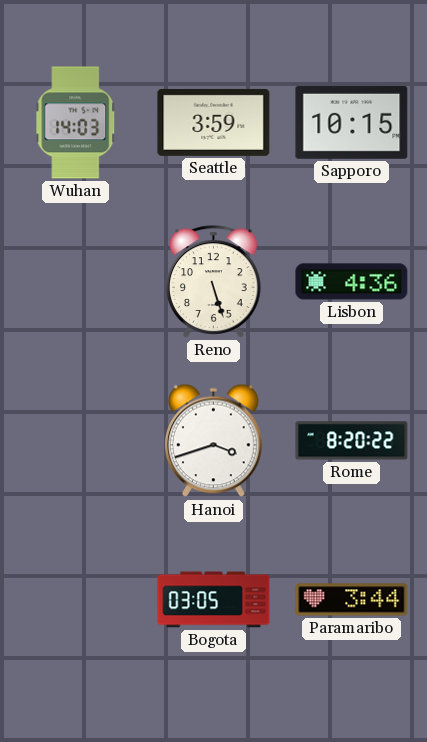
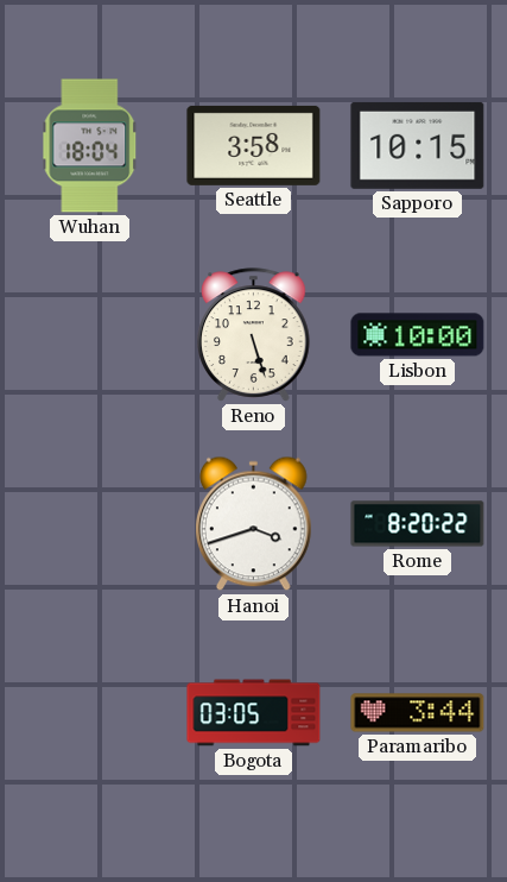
Wuhan: 14:03 -> 18:04 (90, 146)
Seattle: 3:59 -> 3:58 (254, 145)
Lisbon: 4:36 -> 10:00 (418, 335)
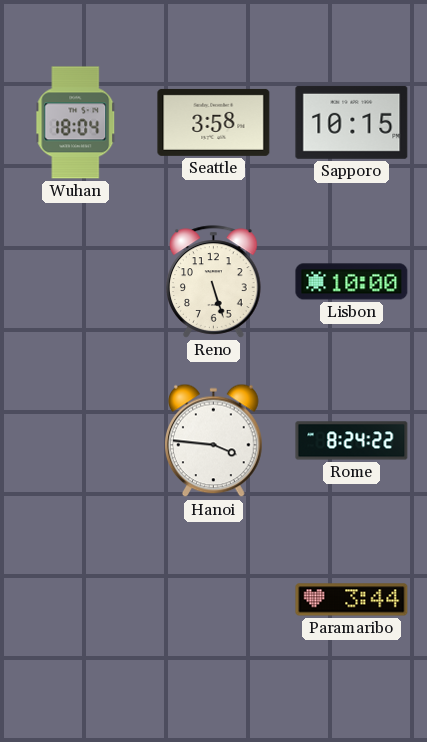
Hanoi: 3:42 -> 3:46 (214, 441)
Rome: 8:20 -> 8:24 (352, 441)
Bogota: 03:05 -> none (254, 713)
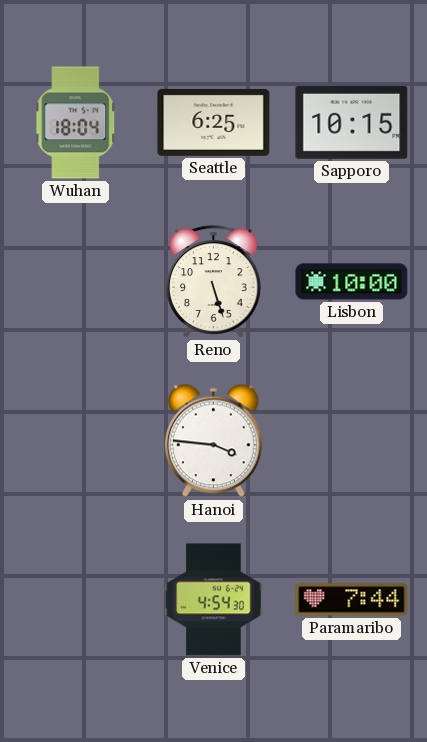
Seattle: 3:58 -> 6:25 (214, 122)
Rome: 8:24 -> none (352, 441)
Venice: none -> 4:54 (214, 600)
Paramaribo: 3:44 -> 7:44 (352, 600)
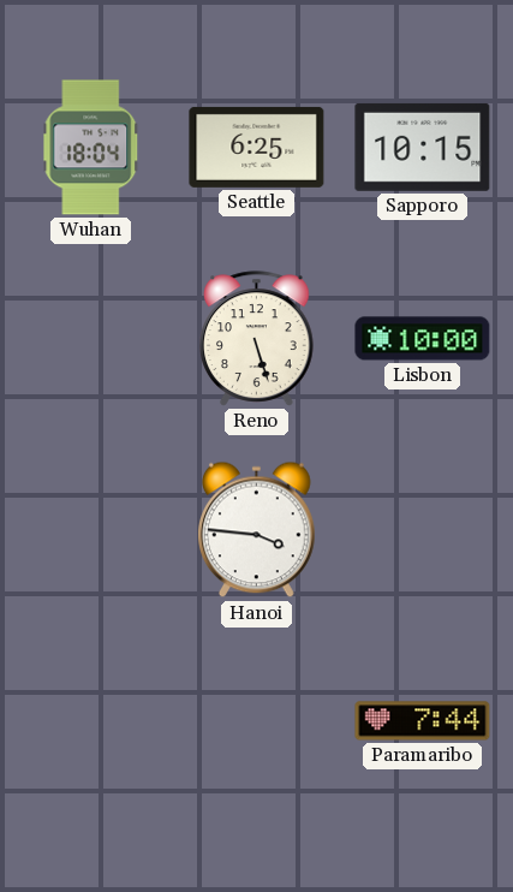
Venice: 4:54 -> none (214, 600)
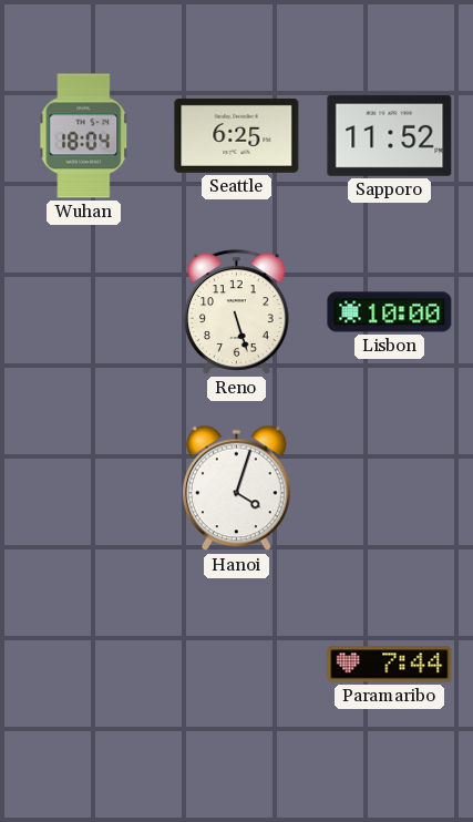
Sapporo: 10:15 -> 11:52 (390, 135)
Hanoi: 3:46 -> 4:03 (237, 489)
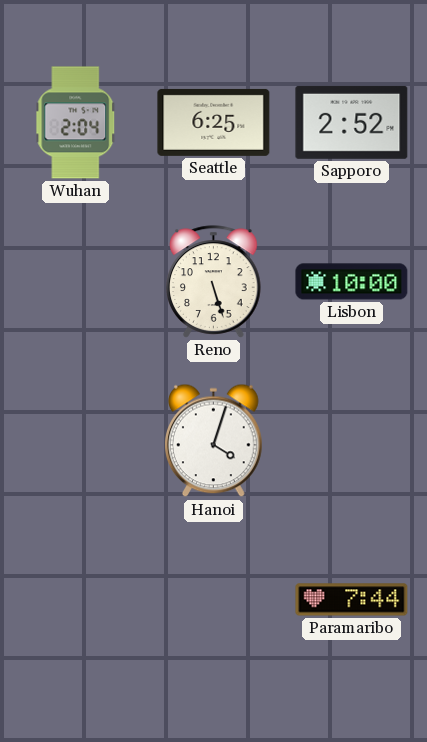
Wuhan: 18:04 -> 2:04 (76, 123)
Sapporo: 11:52 -> 2:52 (352, 122)
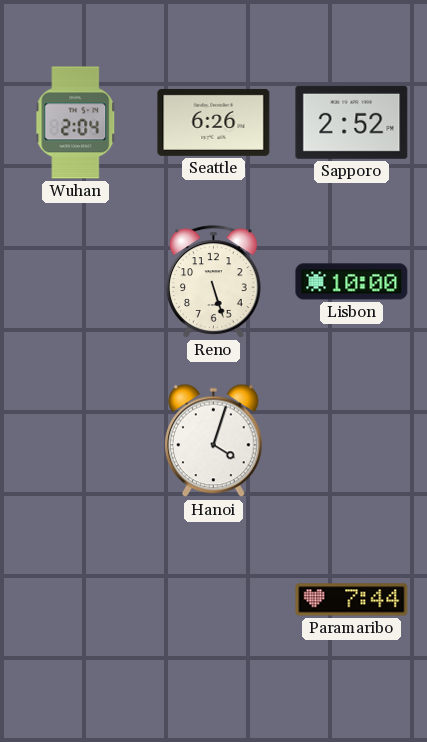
Seattle: 6:25 -> 6:26 (214, 122)
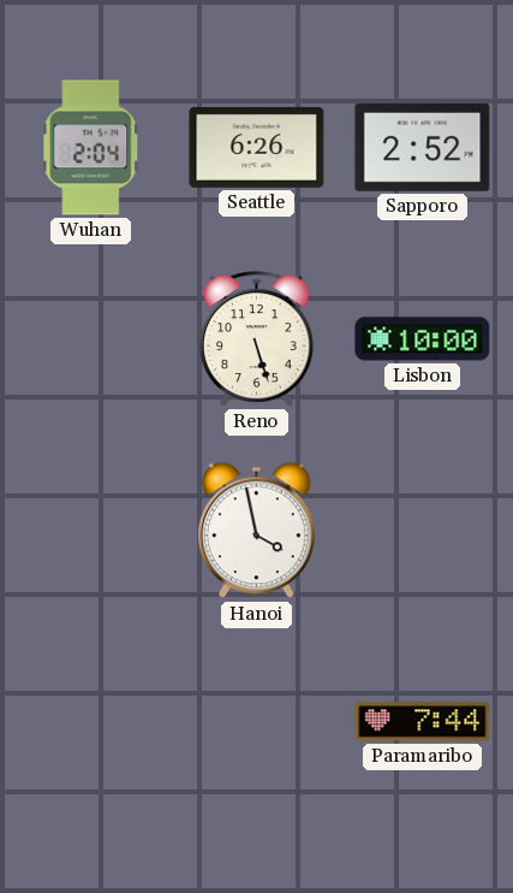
Hanoi: 4:03 -> 3:58 (257, 531)
